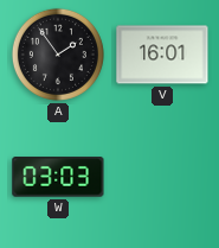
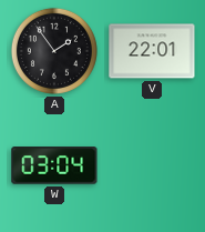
V: 16:01 -> 22:01 (152, 51)
W: 03:03 -> 03:04 (54, 165)
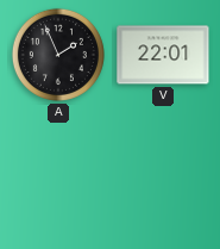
A: 1:54 -> 1:56 (58, 55)
W: 03:04 -> none (54, 165)
